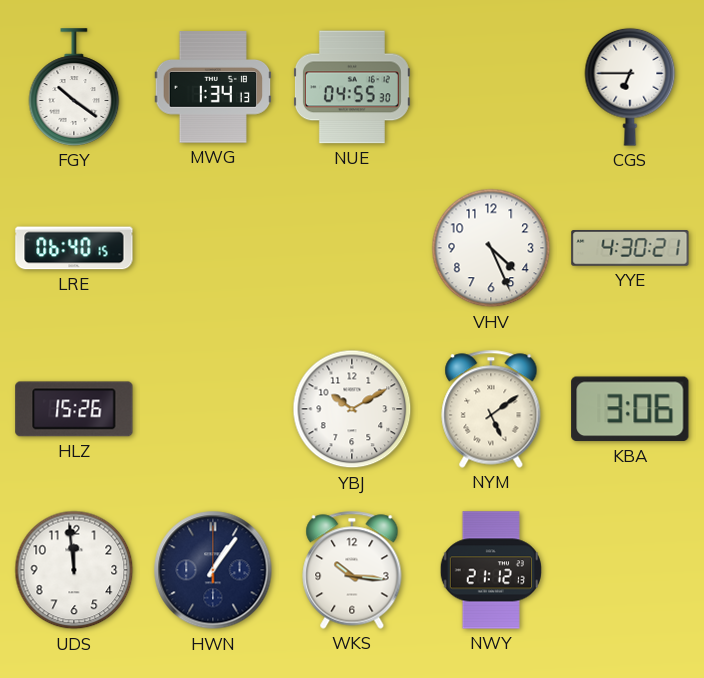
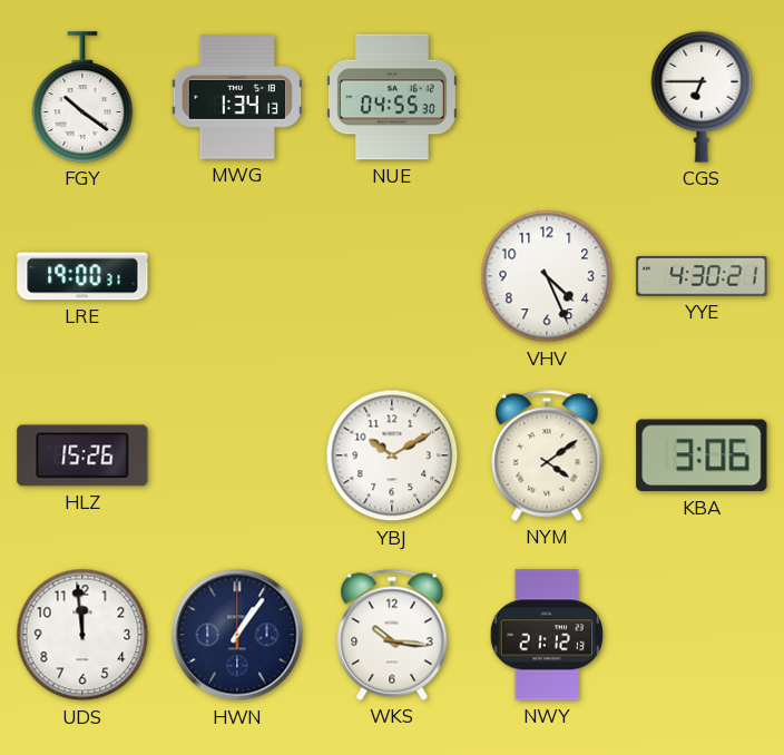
LRE: 06:40 -> 19:00 (82, 276)
NYM: 5:09 -> 4:09 (547, 455)
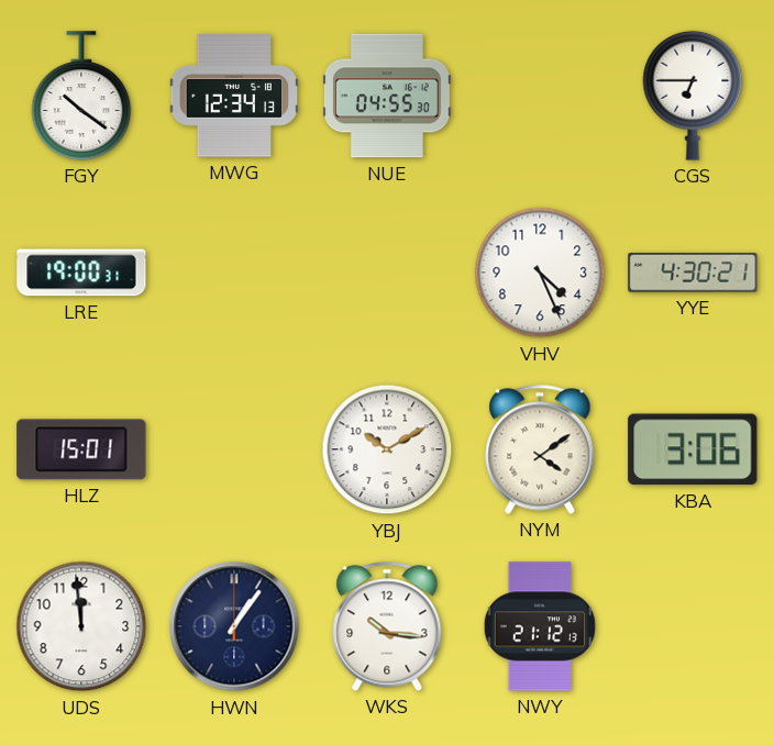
MWG: 1:34 -> 12:34 (234, 96)
HLZ: 15:26 -> 15:01 (81, 449)
